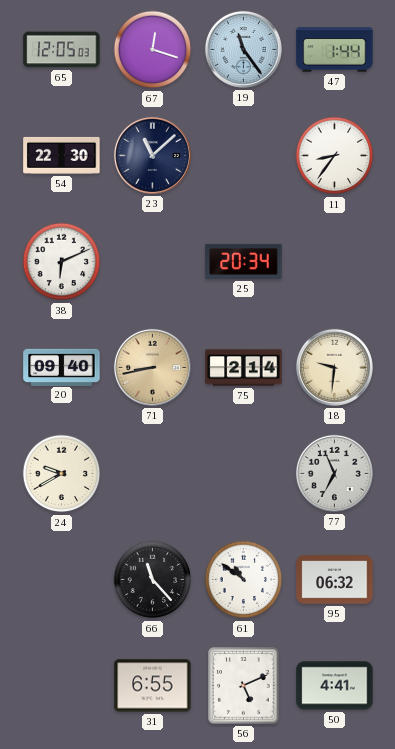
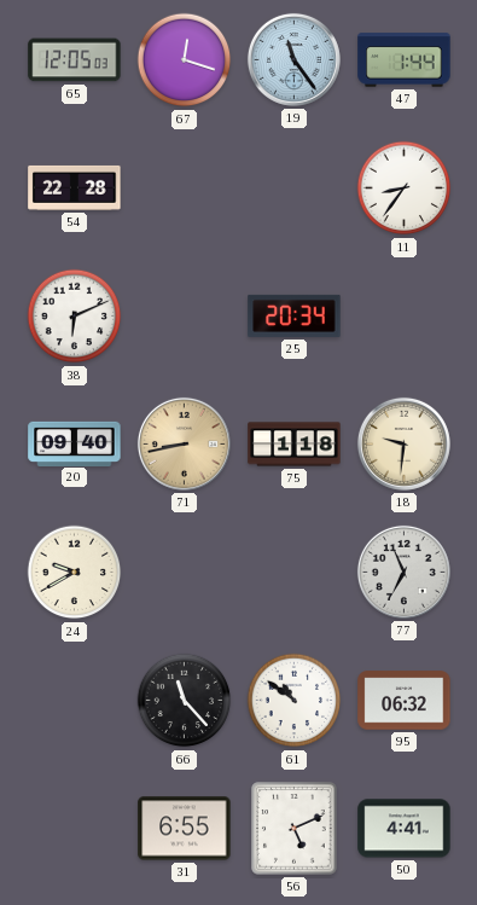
54: 22:30 -> 22:28 (75, 187)
23: 11:08 -> none (152, 155)
75: 2:14 -> 1:18 (295, 445)
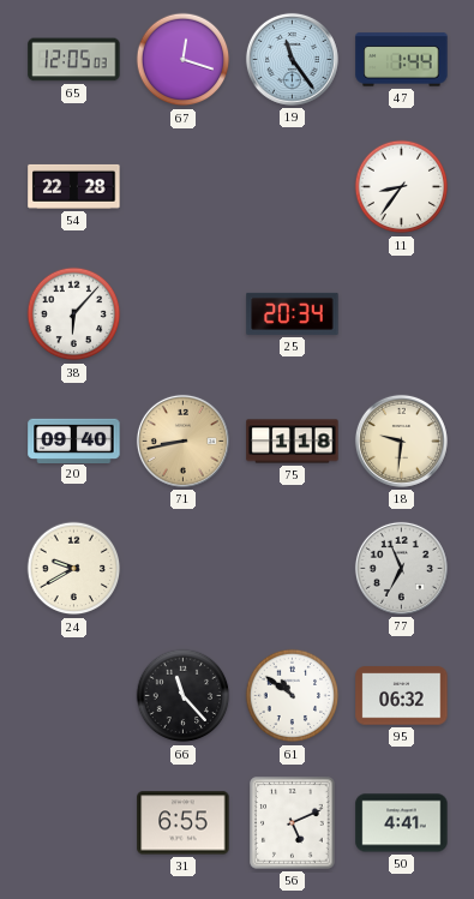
38: 6:11 -> 6:07 (74, 314)
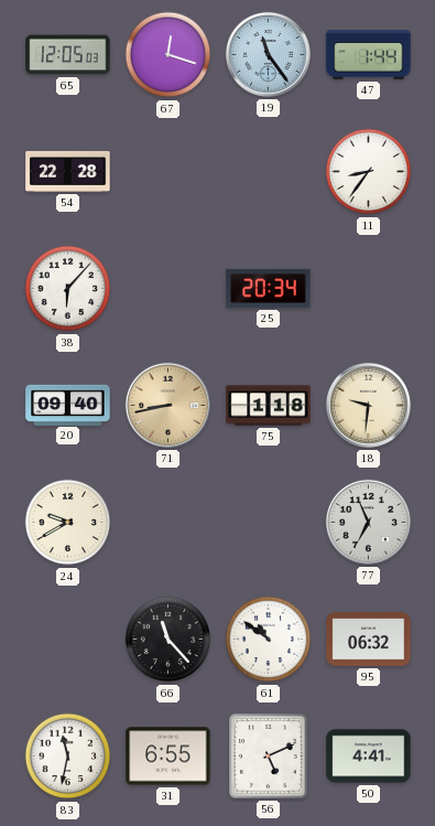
83: none -> 11:32 (68, 757)
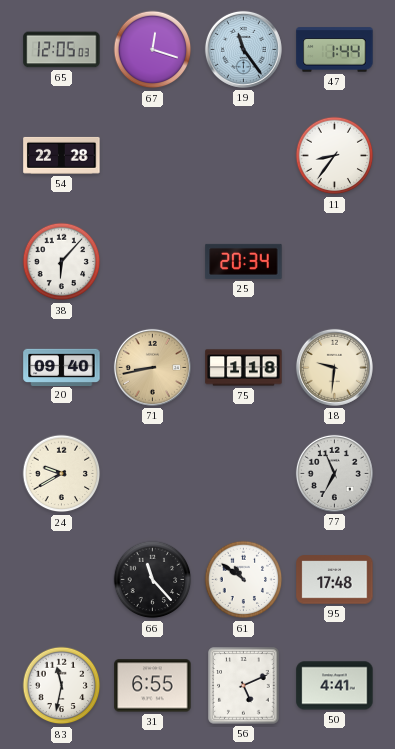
95: 06:32 -> 17:48 (335, 580)
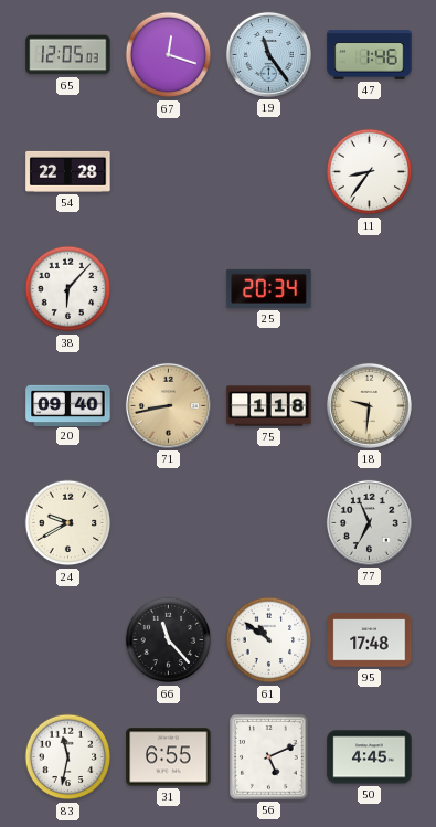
47: 1:44 -> 1:46 (370, 55)
50: 4:41 -> 4:45 (370, 757)
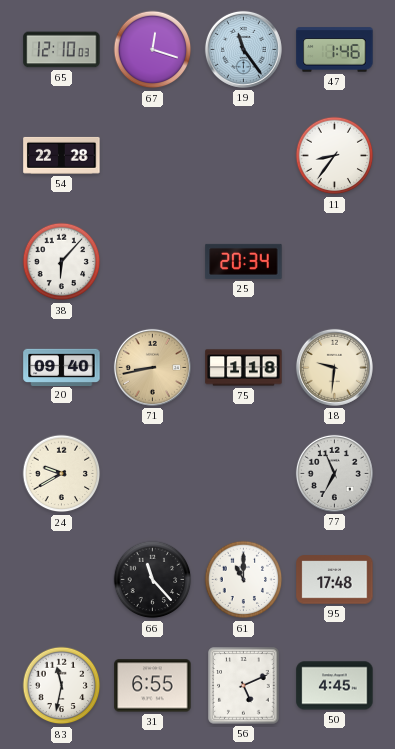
65: 12:05 -> 12:10 (62, 50)
61: 10:51 -> 11:00 (244, 580)
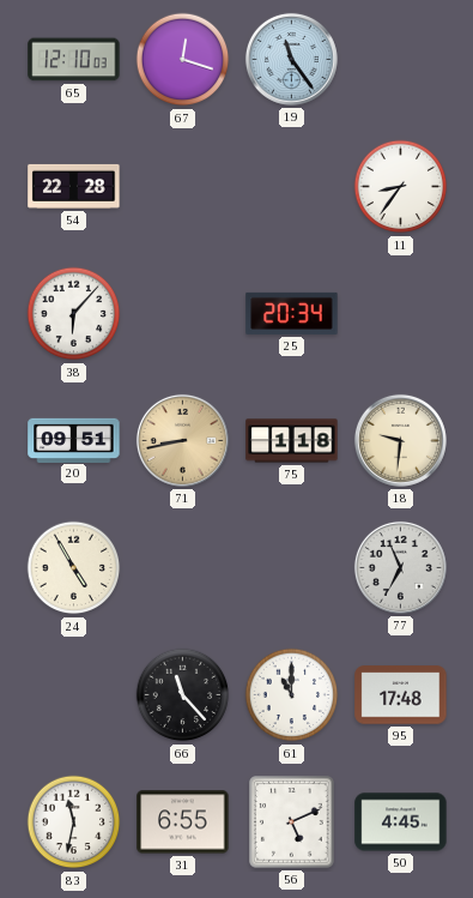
47: 1:46 -> none (335, 50)
20: 09:40 -> 09:51 (74, 440)
24: 9:40 -> 4:55 (74, 568)
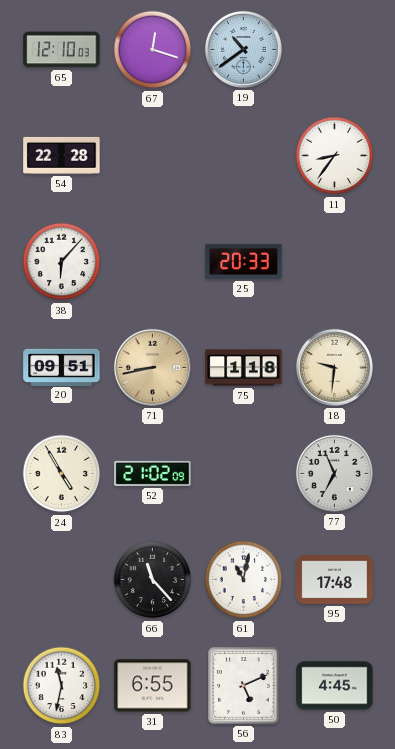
19: 11:24 -> 10:39 (243, 49)
25: 20:34 -> 20:33 (244, 261)
52: none -> 21:02 (153, 473)
61: 11:00 -> 11:02 (244, 580)
